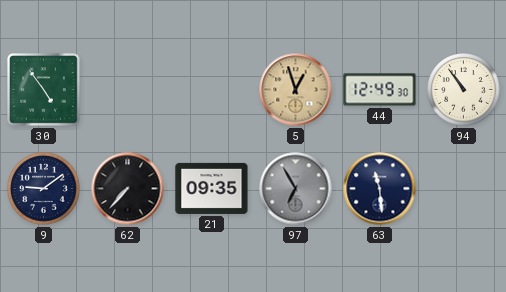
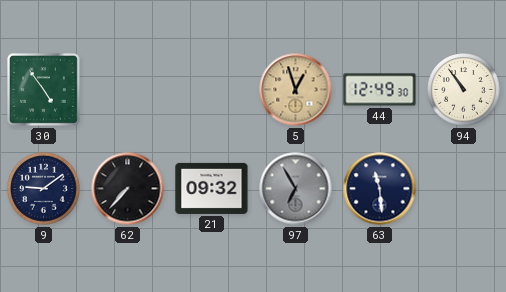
21: 09:35 -> 09:32 (212, 188)
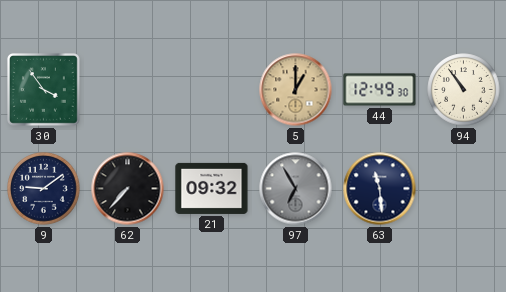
30: 4:54 -> 3:54 (44, 90)
5: 12:57 -> 1:00 (296, 90)
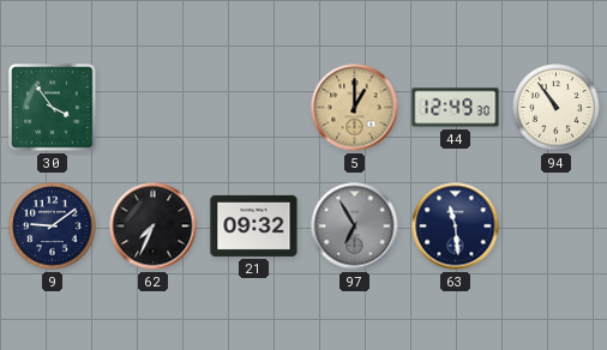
62: 7:37 -> 7:34 (154, 227)
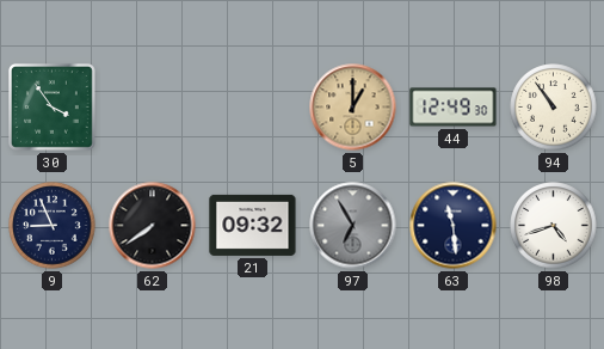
9: 9:09 -> 8:56 (53, 226)
62: 7:34 -> 7:39 (153, 226)
98: none -> 4:42 (554, 226)
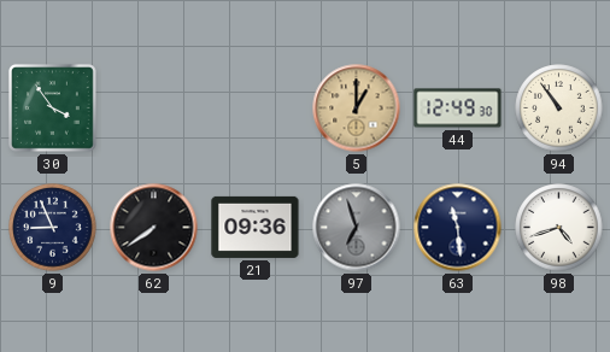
21: 09:32 -> 09:36 (256, 227)
97: 6:55 -> 6:57 (357, 228)
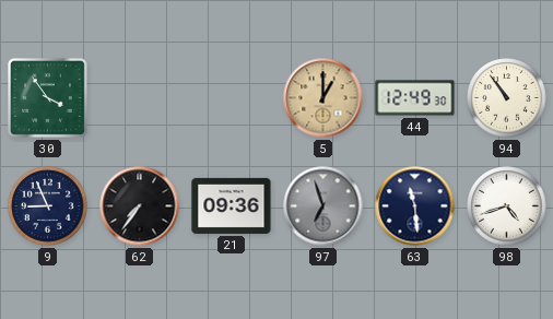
62: 7:39 -> 7:36 (140, 206)
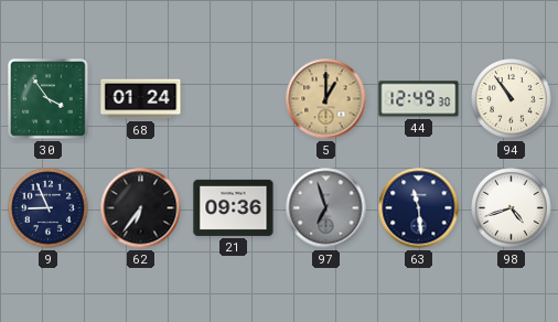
68: none -> 01:24 (141, 99)
62: 7:36 -> 6:36 (141, 208)
